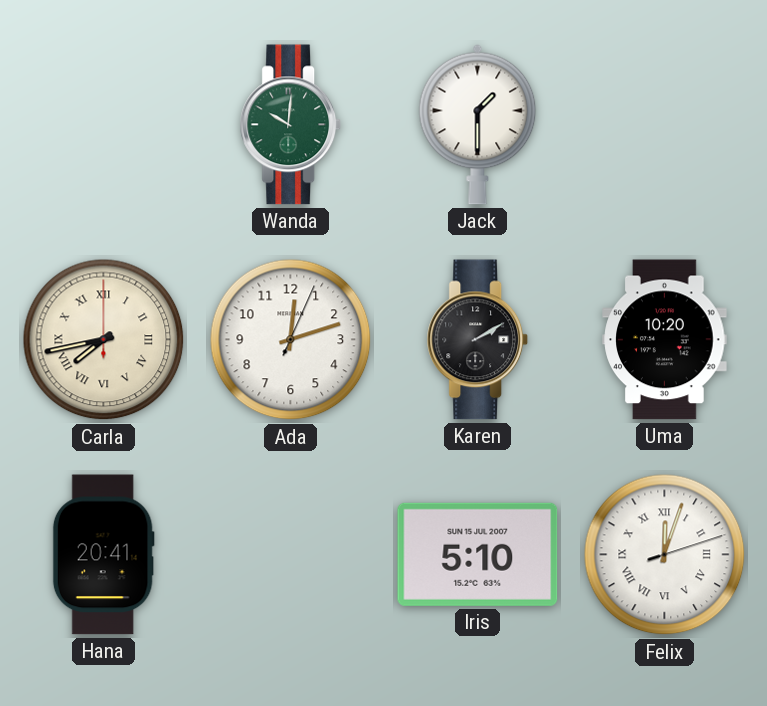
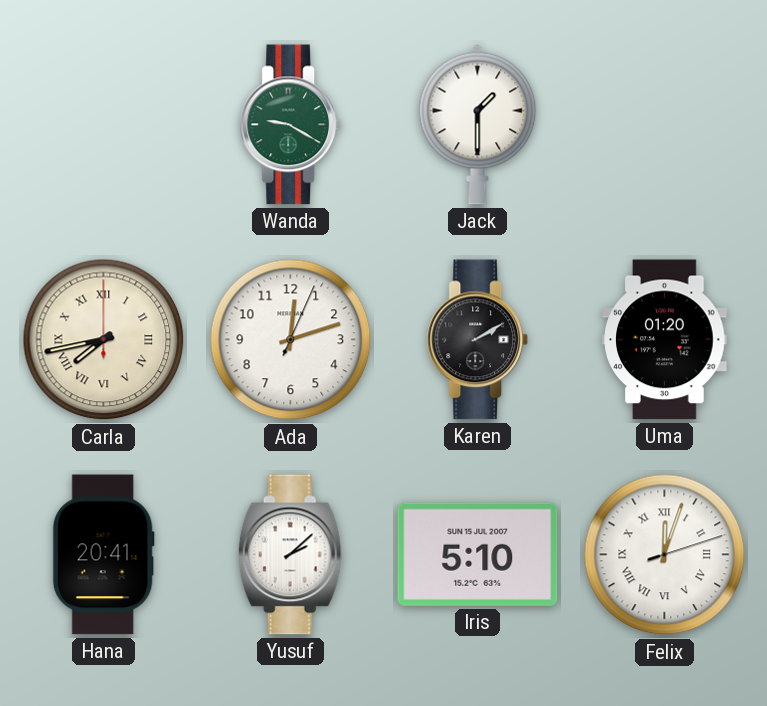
Wanda: 10:01 -> 9:20 (291, 125)
Uma: 10:20 -> 01:20 (665, 340)
Yusuf: none -> 2:08 (290, 555)
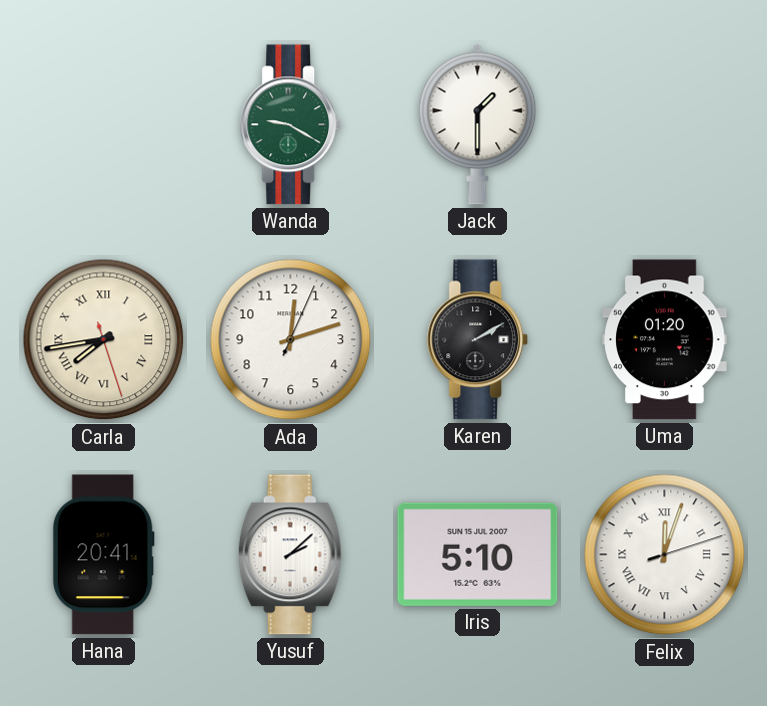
Carla: 7:43:00 -> 7:43:27 (104, 340)
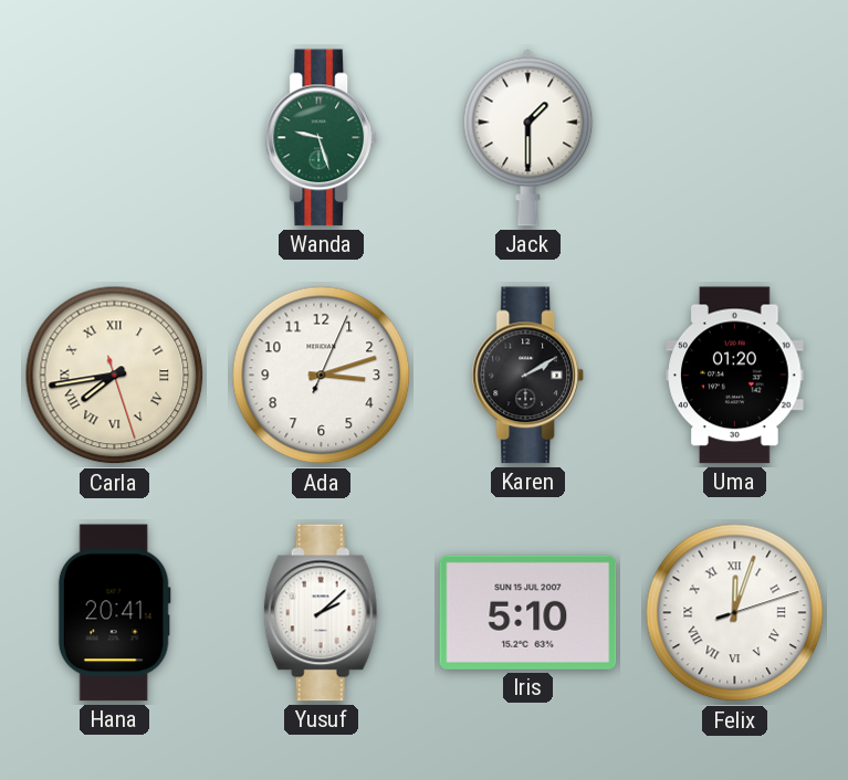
Wanda: 9:20 -> 9:27 (322, 138)
Ada: 12:12 -> 3:12 (322, 376)
